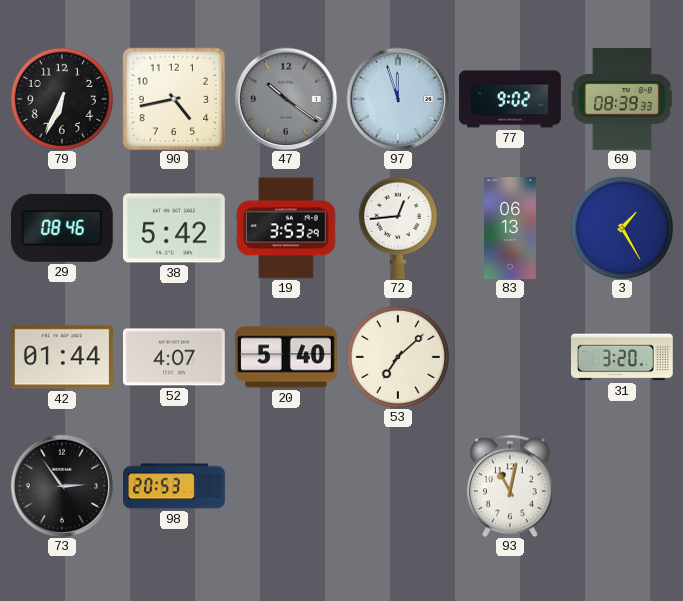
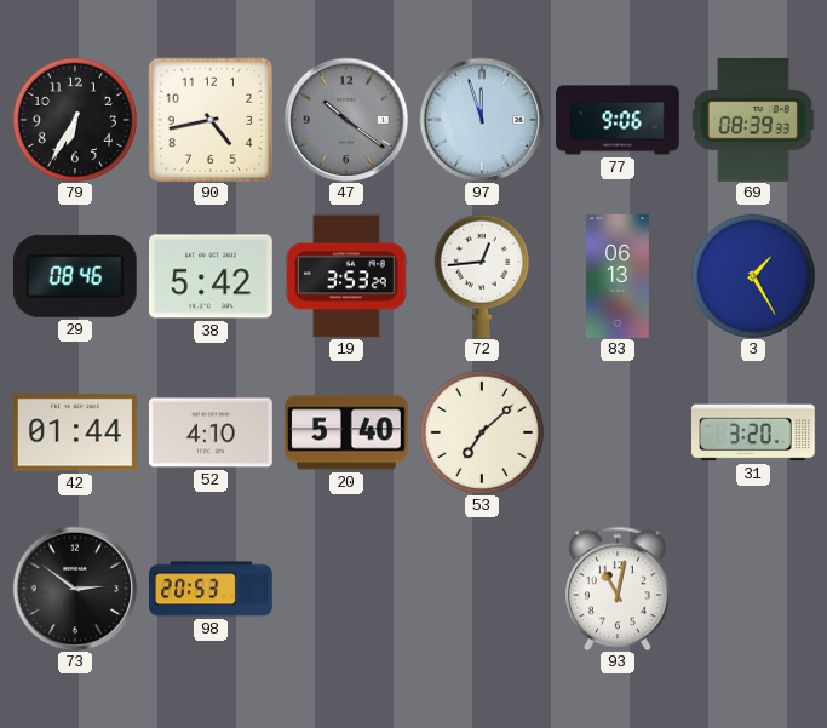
79: 6:34 -> 6:35 (75, 120)
77: 9:02 -> 9:06 (618, 120)
52: 4:07 -> 4:10 (211, 432)
73: 2:54 -> 2:51 (75, 589)
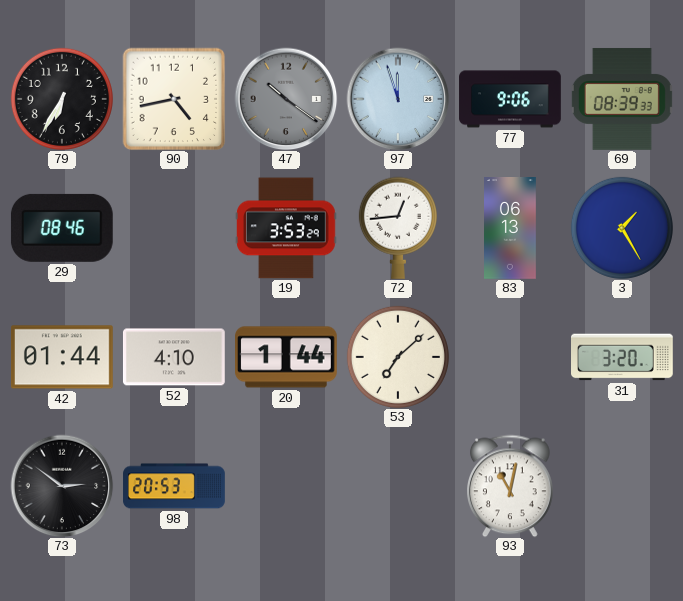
38: 5:42 -> none (212, 276)
20: 5:40 -> 1:44 (287, 357)
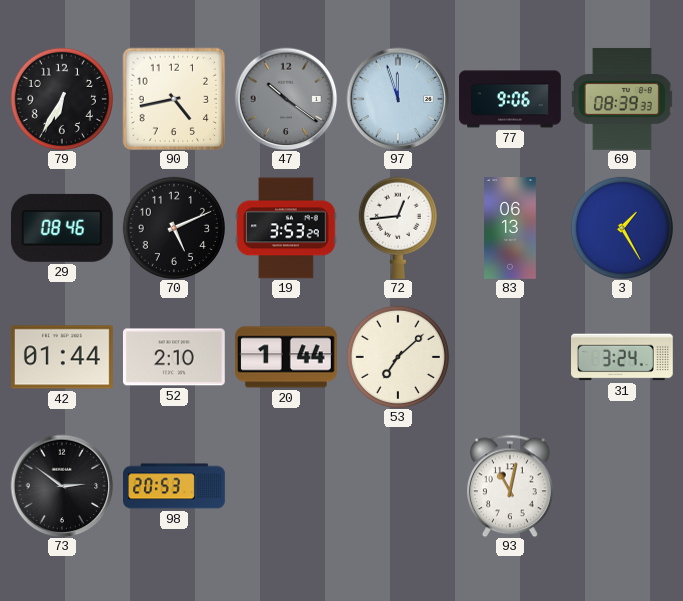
70: none -> 5:11 (174, 228)
52: 4:10 -> 2:10 (174, 357)
31: 3:20 -> 3:24 (623, 357)
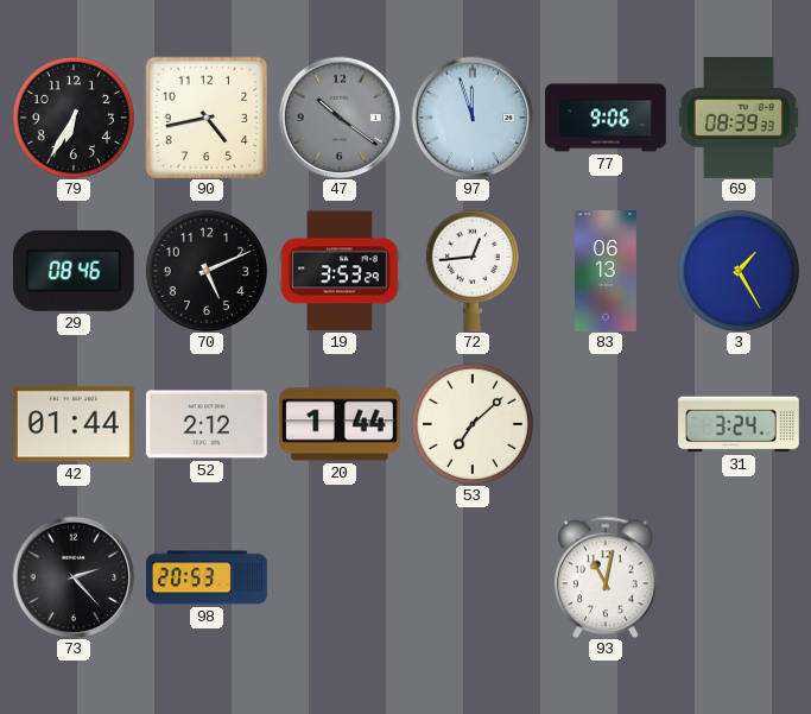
52: 2:10 -> 2:12 (207, 424)
73: 2:51 -> 2:23 (74, 577)
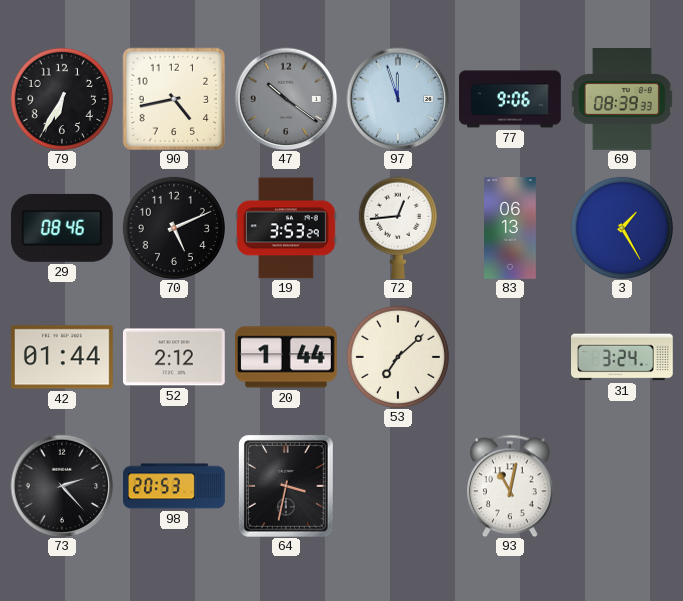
64: none -> 3:32 (286, 486)
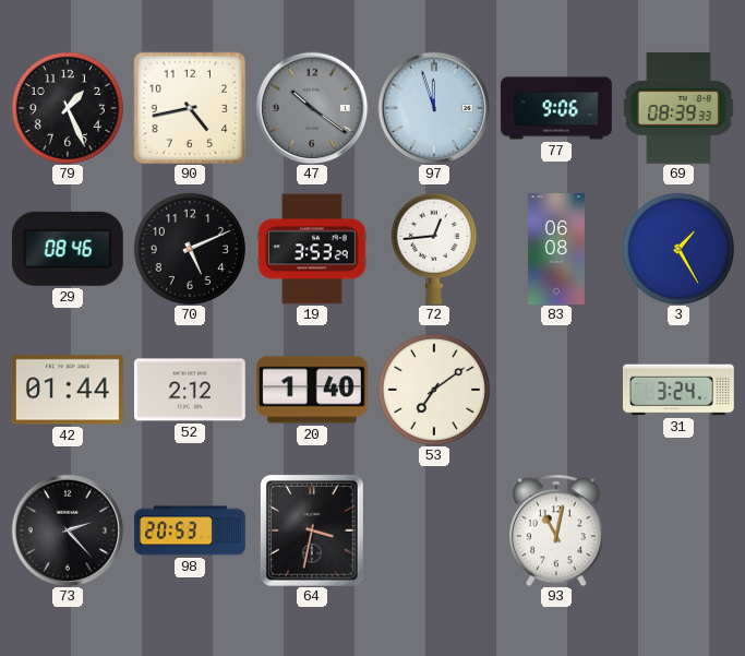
79: 6:35 -> 1:26 (68, 108)
83: 06:13 -> 06:08 (557, 249)
20: 1:44 -> 1:40 (313, 390)
53: 7:08 -> 7:09 (434, 390)
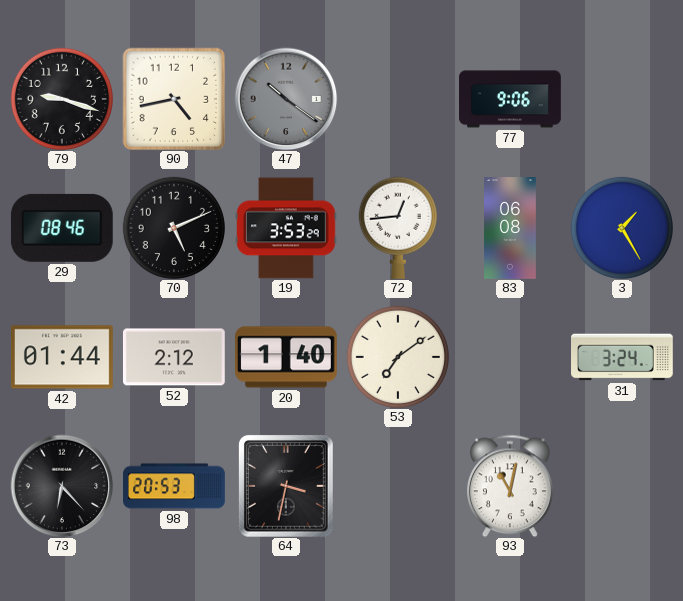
79: 1:26 -> 9:18 (62, 99)
97: 11:57 -> none (434, 108)
69: 08:39 -> none (678, 108)
73: 2:23 -> 6:23 (62, 486)
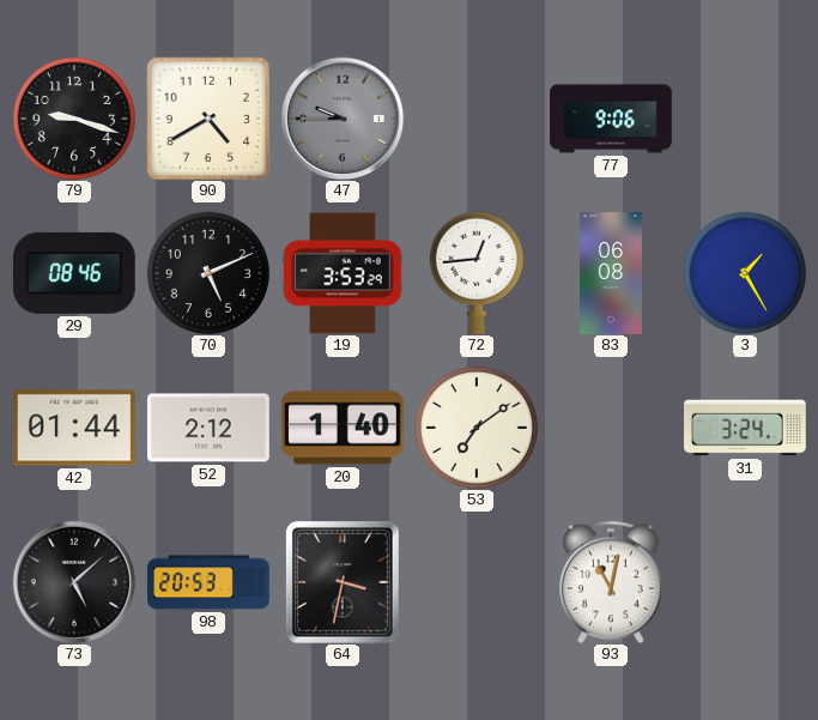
90: 4:43 -> 4:40 (208, 119)
47: 10:21 -> 9:45 (343, 119)
73: 6:23 -> 5:08 (74, 582)
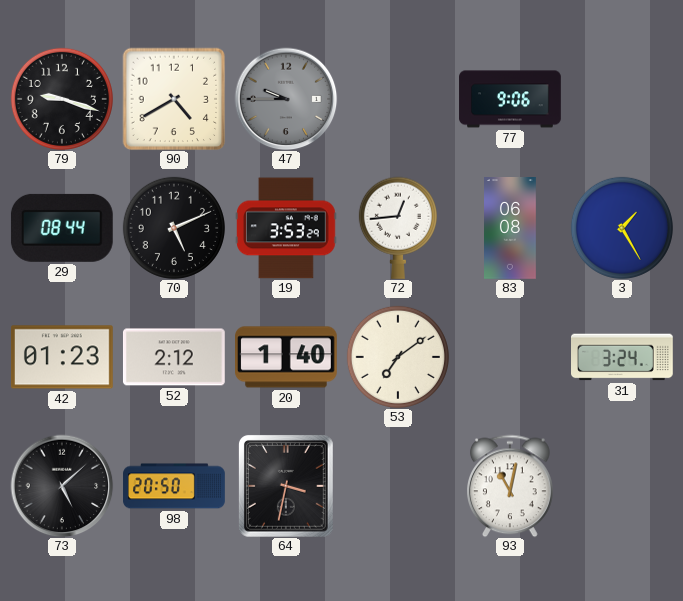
29: 08:46 -> 08:44 (62, 228)
42: 01:44 -> 01:23 (62, 357)
98: 20:53 -> 20:50 (174, 486)
